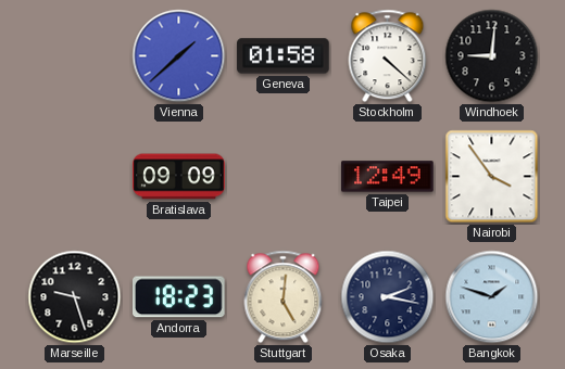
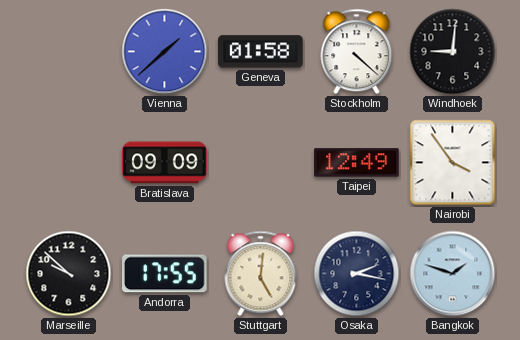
Marseille: 9:27 -> 9:52 (69, 274)
Andorra: 18:23 -> 17:55 (165, 274)
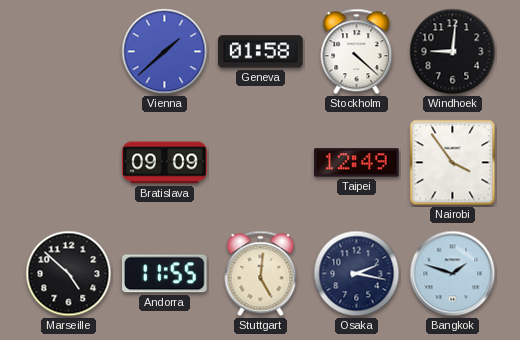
Marseille: 9:52 -> 4:52 (69, 274)
Andorra: 17:55 -> 11:55 (165, 274)
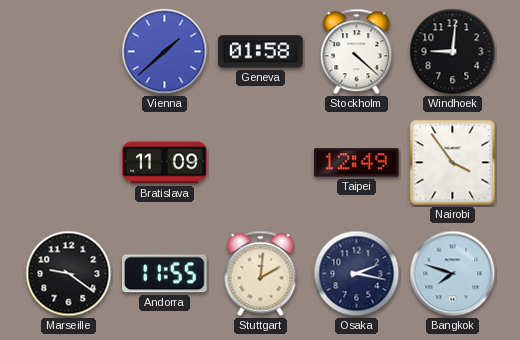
Bratislava: 09:09 -> 11:09 (165, 163)
Marseille: 4:52 -> 9:21 (69, 274)
Stuttgart: 5:01 -> 2:01 (261, 274)
Bangkok: 1:48 -> 7:48 (453, 274)
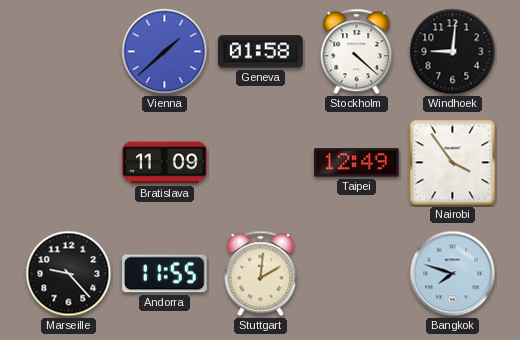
Marseille: 9:21 -> 9:23 (69, 274)
Osaka: 2:17 -> none (357, 274)
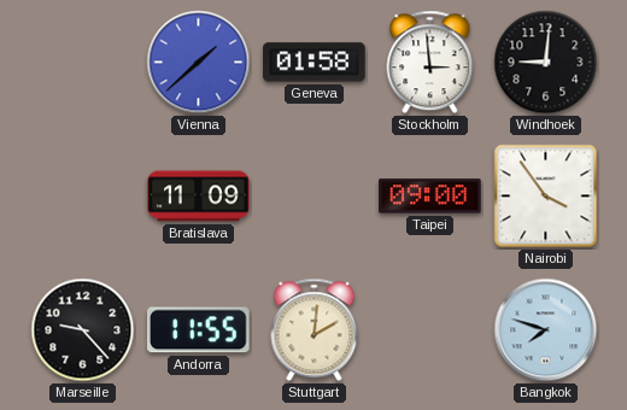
Stockholm: 4:22 -> 2:59 (430, 63)
Taipei: 12:49 -> 09:00 (430, 197)
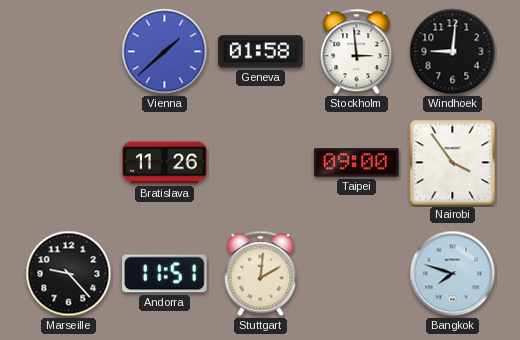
Bratislava: 11:09 -> 11:26 (165, 163)
Andorra: 11:55 -> 11:51 (165, 274)
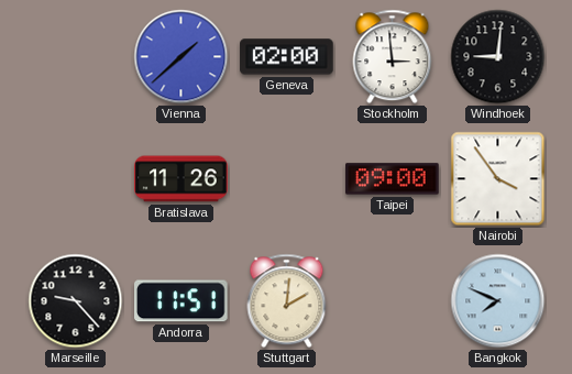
Geneva: 01:58 -> 02:00 (287, 57)
Bangkok: 7:48 -> 7:49 (498, 301)
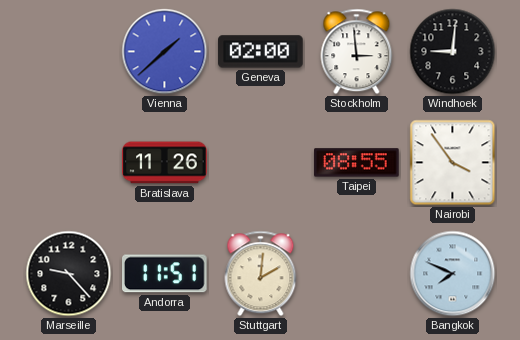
Taipei: 09:00 -> 08:55 (357, 163)
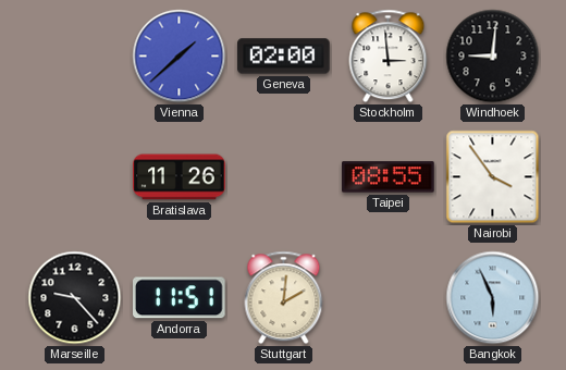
Bangkok: 7:49 -> 5:56 (493, 298)
